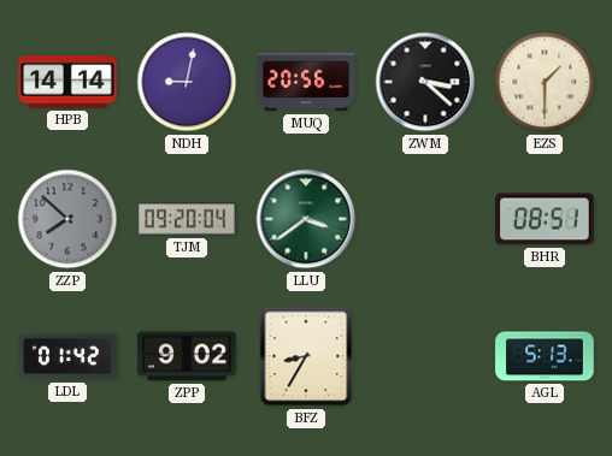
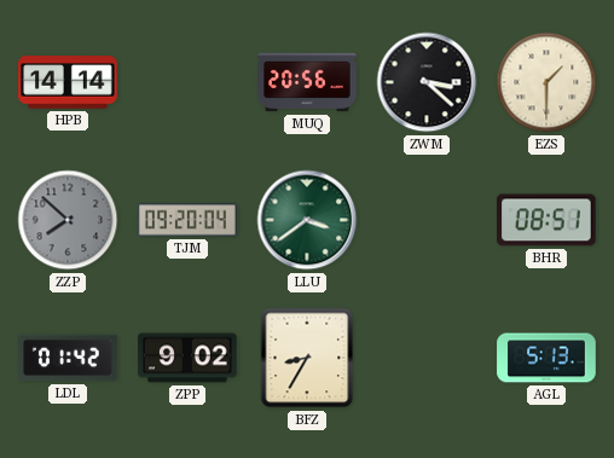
NDH: 9:02 -> none (187, 82)
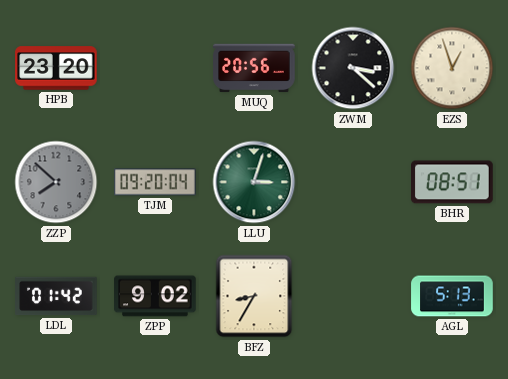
HPB: 14:14 -> 23:20 (56, 68)
EZS: 1:30 -> 12:57 (452, 68)
LLU: 3:39 -> 3:03 (254, 182)
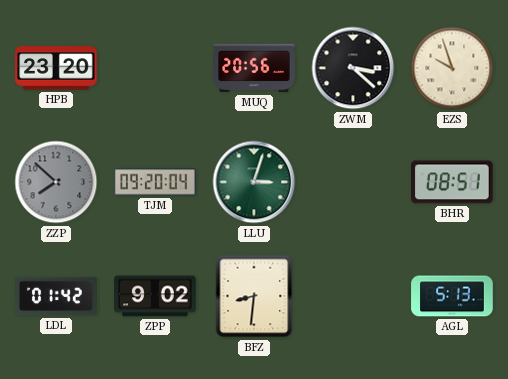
EZS: 12:57 -> 9:57 (452, 68)
BFZ: 8:35 -> 8:31 (254, 296)
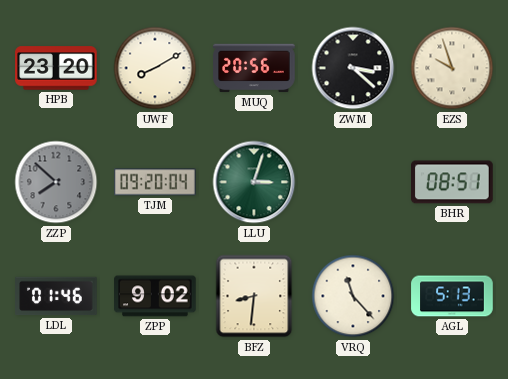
UWF: none -> 8:10 (155, 68)
LDL: 01:42 -> 01:46 (56, 296)
VRQ: none -> 11:23 (353, 296)
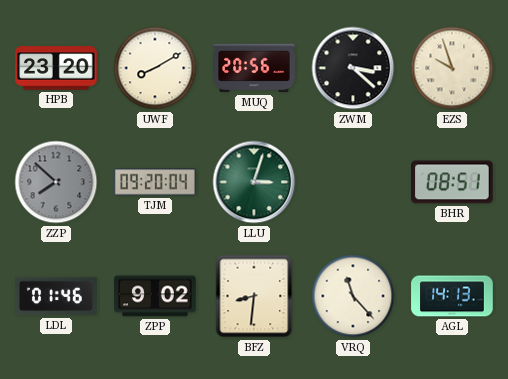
AGL: 5:13 -> 14:13 (452, 296)
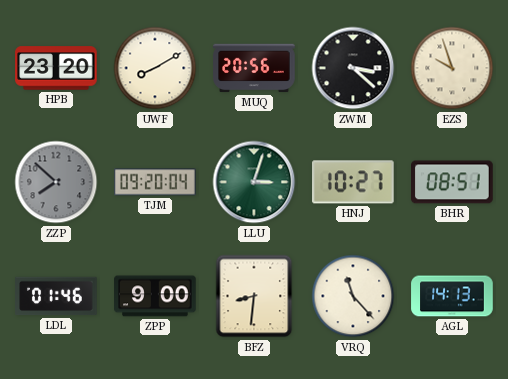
HNJ: none -> 10:27 (354, 182)
ZPP: 9:02 -> 9:00 (155, 296)
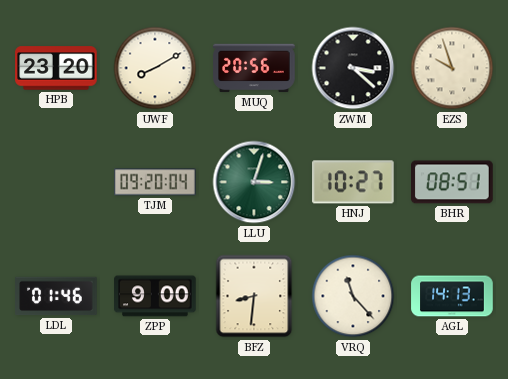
ZZP: 7:52 -> none (56, 182)
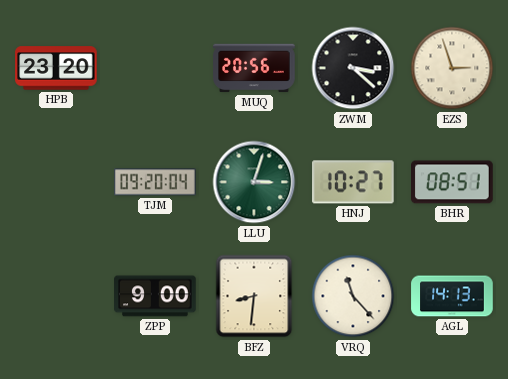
UWF: 8:10 -> none (155, 68)
EZS: 9:57 -> 2:57 (452, 68)
LDL: 01:46 -> none (56, 296)
